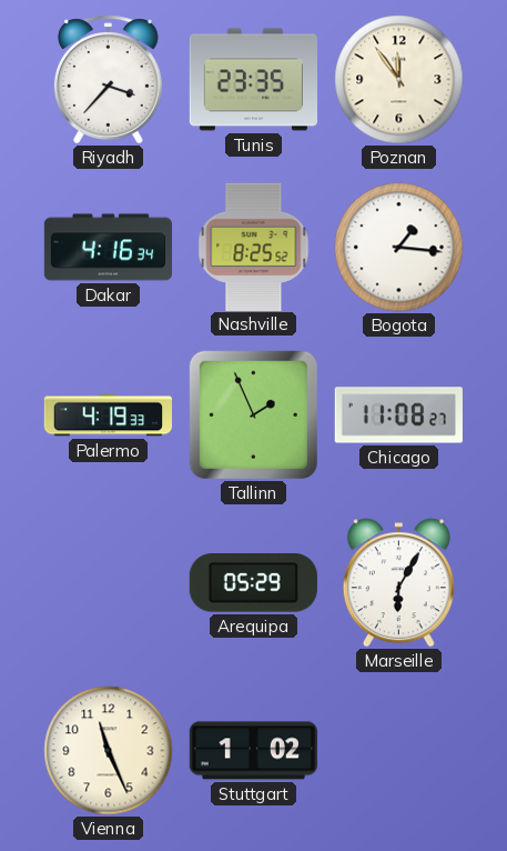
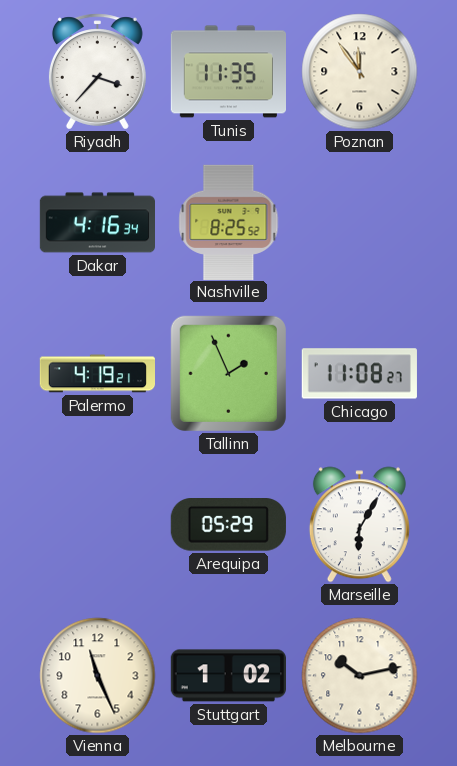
Tunis: 23:35 -> 11:35 (228, 72)
Bogota: 1:16 -> none (399, 248)
Palermo: 4:19:33 -> 4:19:21 (97, 374)
Melbourne: none -> 10:13 (360, 676)
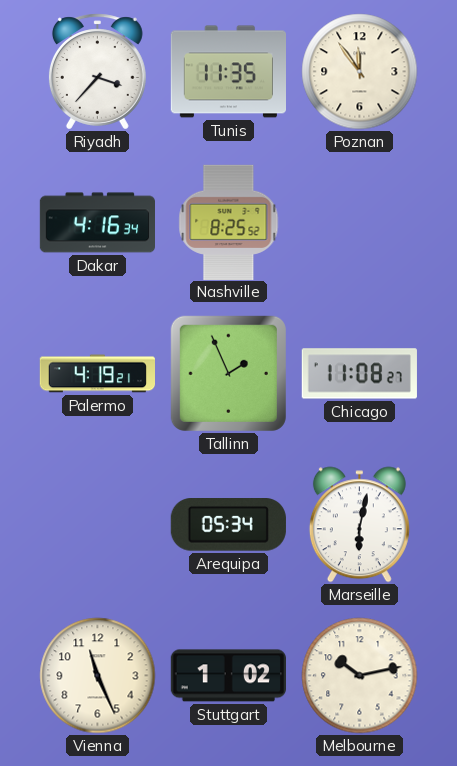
Arequipa: 05:29 -> 05:34 (228, 525)
Marseille: 6:05 -> 6:02 (359, 525)
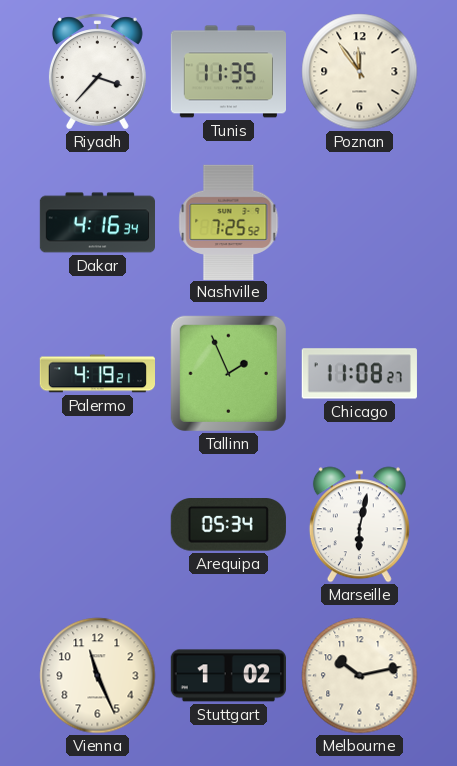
Nashville: 8:25 -> 7:25 (229, 222)
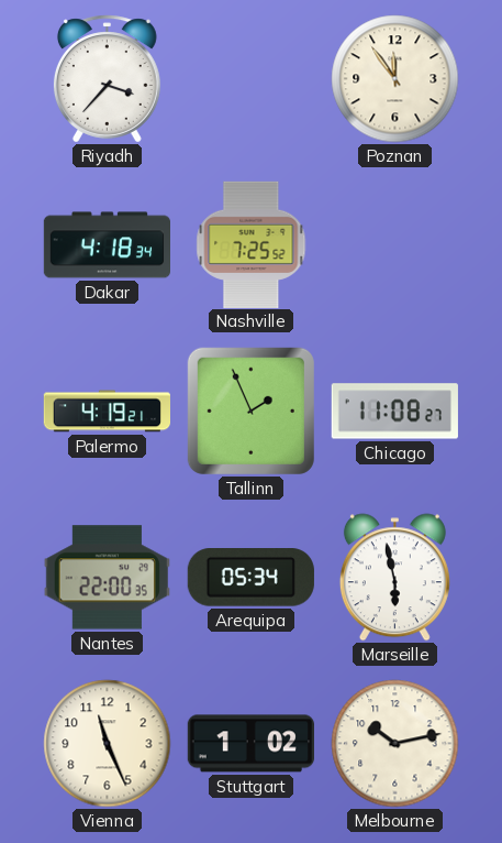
Tunis: 11:35 -> none (228, 72)
Dakar: 4:16 -> 4:18 (107, 245)
Nantes: none -> 22:00 (107, 578)
Marseille: 6:02 -> 5:58 (394, 578)
